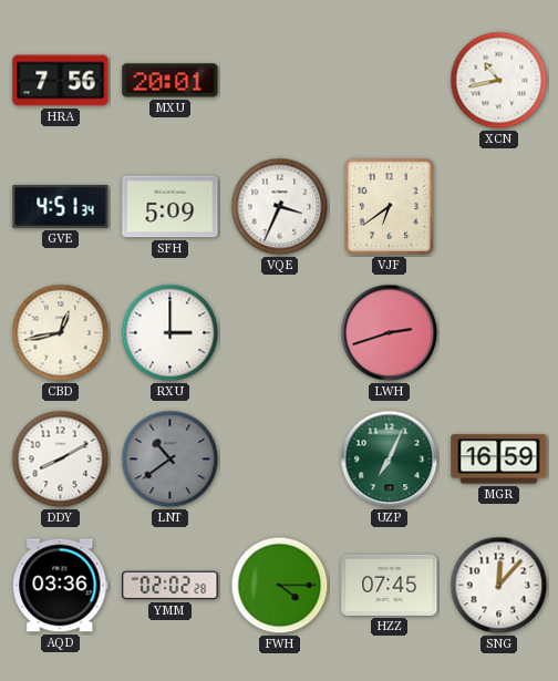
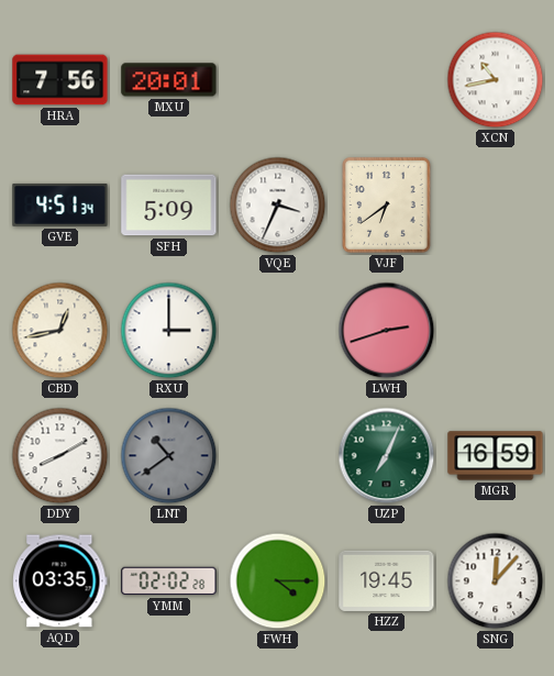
AQD: 03:36 -> 03:35 (60, 581)
HZZ: 07:45 -> 19:45 (387, 580)
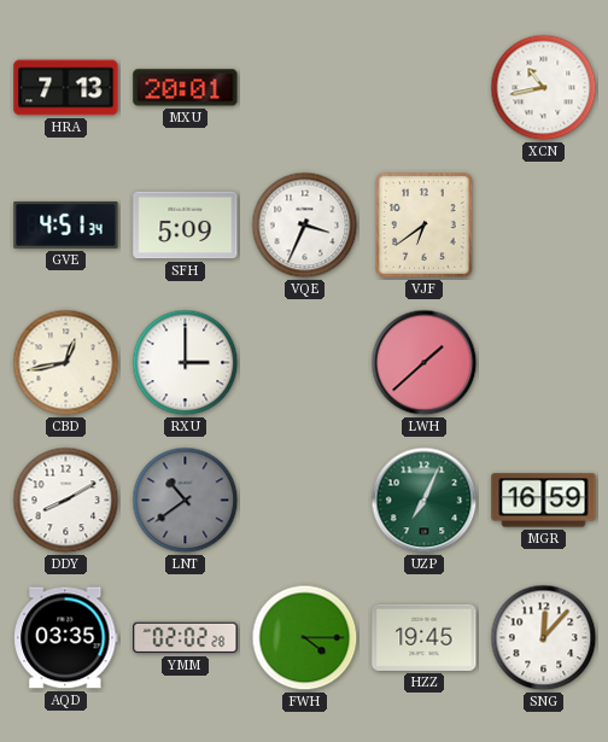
HRA: 7:56 -> 7:13 (66, 88)
LWH: 2:42 -> 1:38 (425, 363)
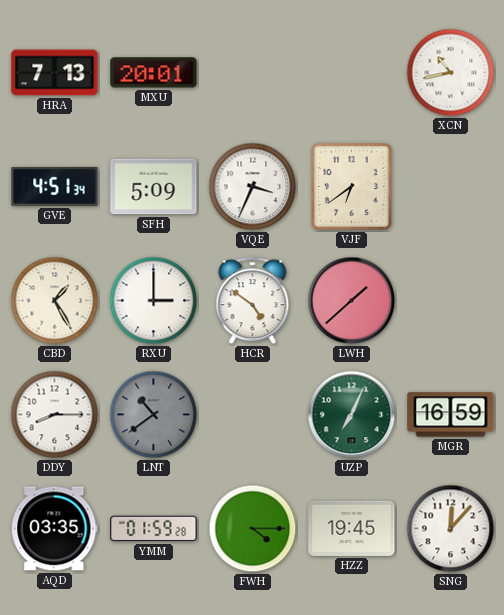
CBD: 12:43 -> 1:25 (55, 301)
HCR: none -> 4:51 (253, 301)
DDY: 8:10 -> 8:15 (55, 415)
YMM: 02:02 -> 01:59 (154, 529)
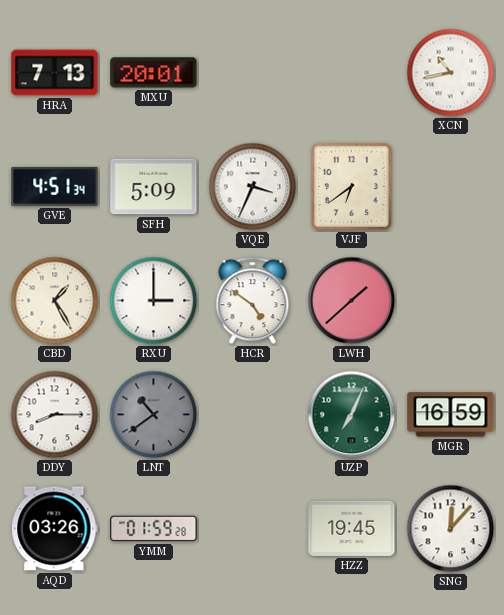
AQD: 03:35 -> 03:26 (55, 529)
FWH: 4:15 -> none (253, 529)
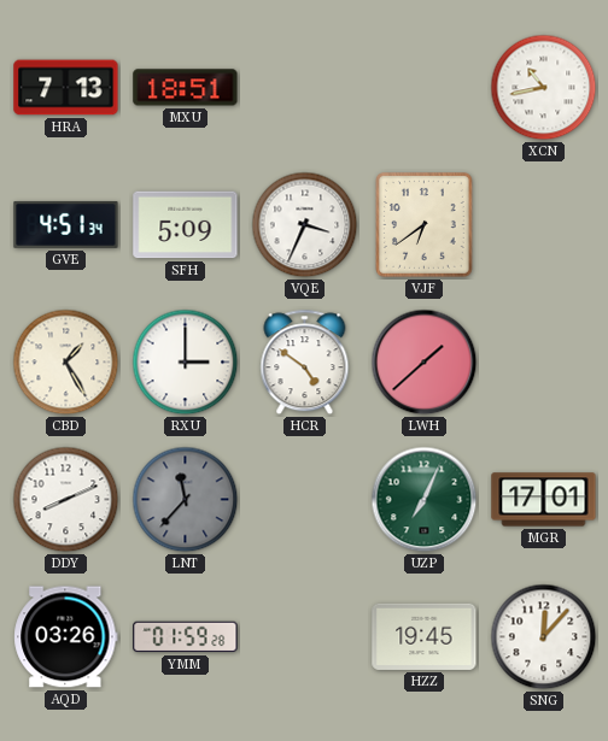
MXU: 20:01 -> 18:51 (186, 88)
DDY: 8:15 -> 8:11 (66, 500)
LNT: 10:39 -> 11:37 (186, 500)
MGR: 16:59 -> 17:01 (544, 500)
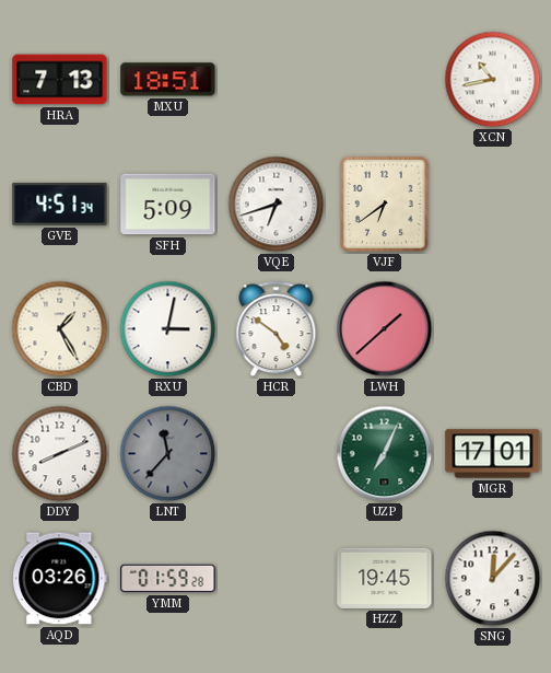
VQE: 3:34 -> 6:42 (277, 205)
RXU: 3:00 -> 3:02 (168, 329)
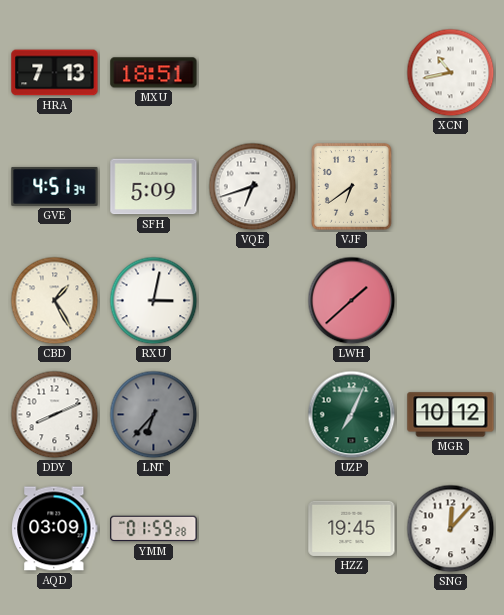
HCR: 4:51 -> none (277, 329)
LNT: 11:37 -> 6:37 (154, 415)
MGR: 17:01 -> 10:12 (451, 415)
AQD: 03:26 -> 03:09 (55, 529)
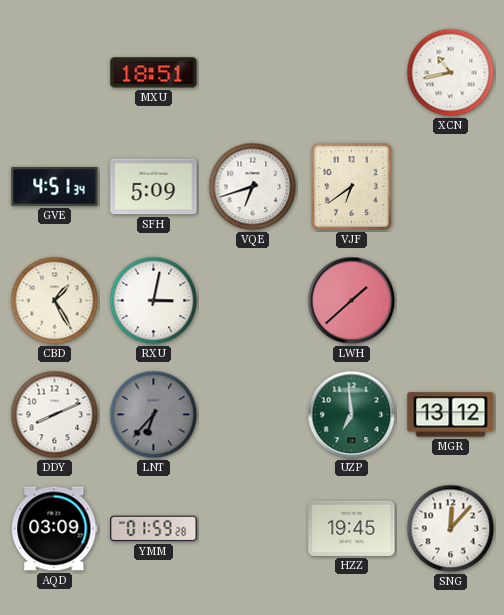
HRA: 7:13 -> none (55, 73)
UZP: 7:04 -> 6:59 (352, 415)
MGR: 10:12 -> 13:12 (451, 415)
